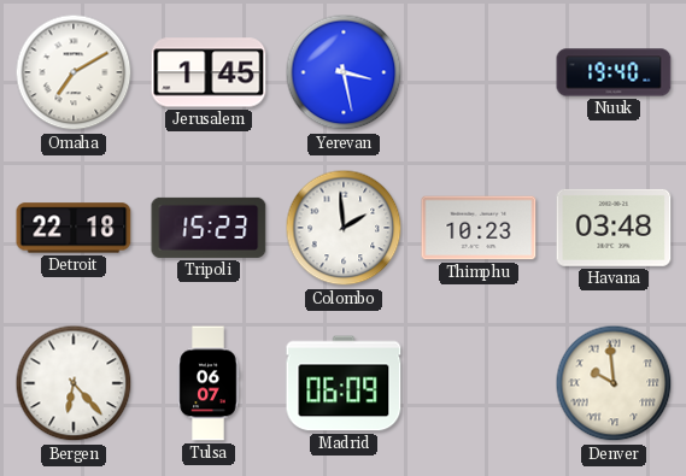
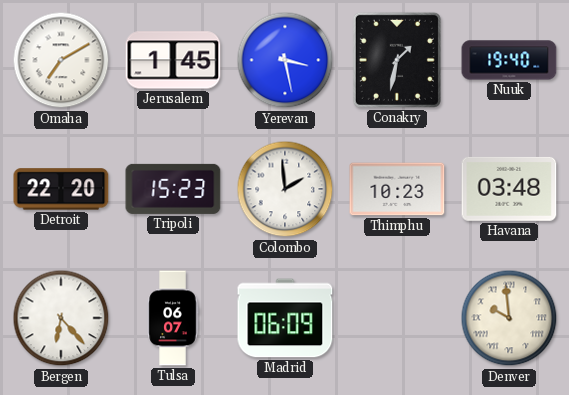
Conakry: none -> 1:32 (397, 60)
Detroit: 22:18 -> 22:20 (61, 189)
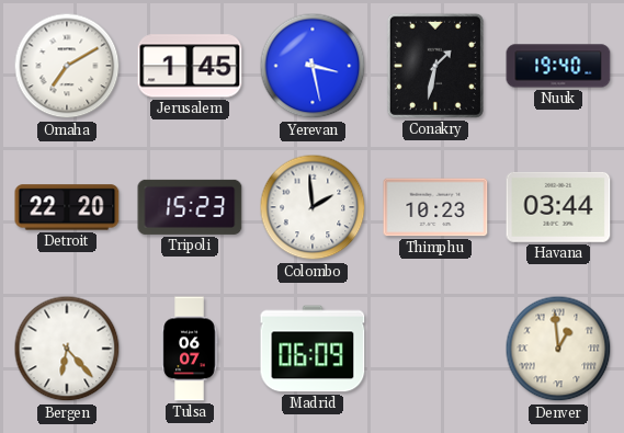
Havana: 03:48 -> 03:44 (558, 207)
Denver: 9:59 -> 12:59 (558, 349)
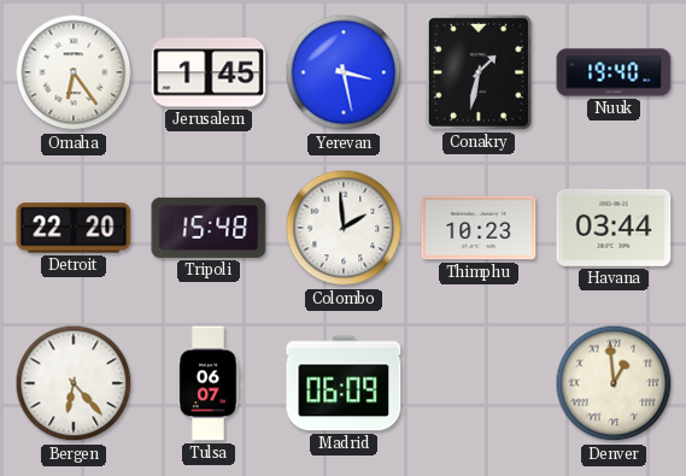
Omaha: 7:10 -> 6:24 (74, 72)
Tripoli: 15:23 -> 15:48 (209, 228)
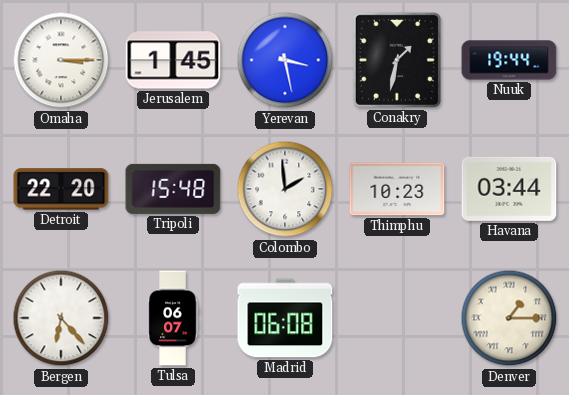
Omaha: 6:24 -> 3:15 (61, 60)
Nuuk: 19:40 -> 19:44 (509, 60)
Madrid: 06:09 -> 06:08 (285, 318)
Denver: 12:59 -> 1:15 (509, 318)
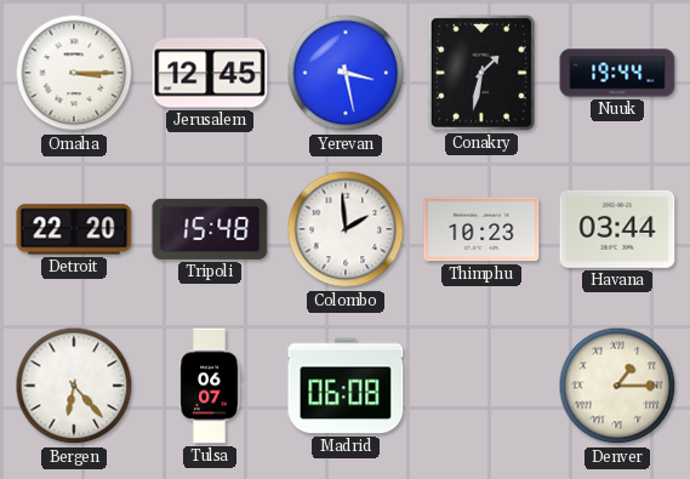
Jerusalem: 1:45 -> 12:45 (210, 73)
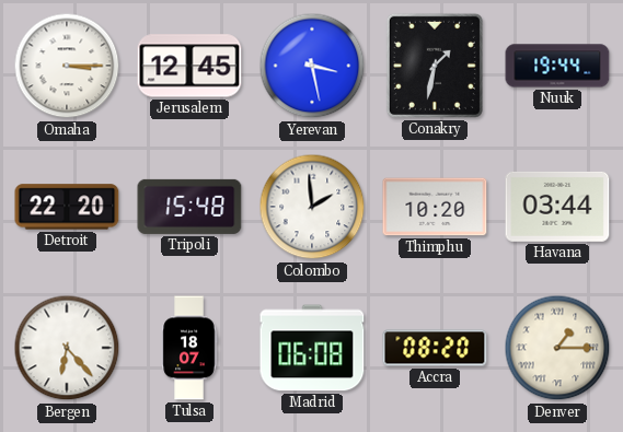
Thimphu: 10:23 -> 10:20 (435, 207)
Tulsa: 06:07 -> 18:07 (189, 348)
Accra: none -> 08:20 (435, 348)
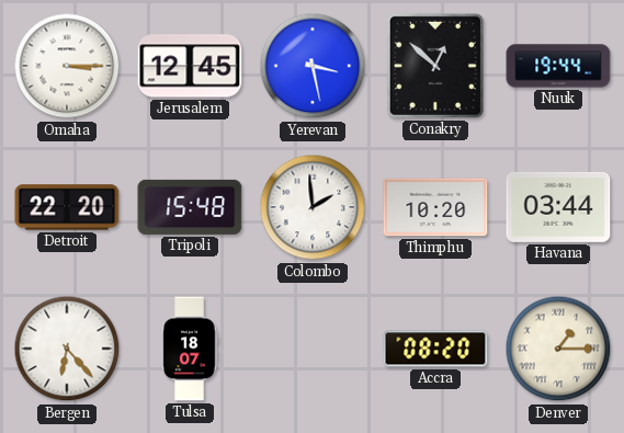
Conakry: 1:32 -> 12:52 (435, 66)
Madrid: 06:08 -> none (312, 348)
